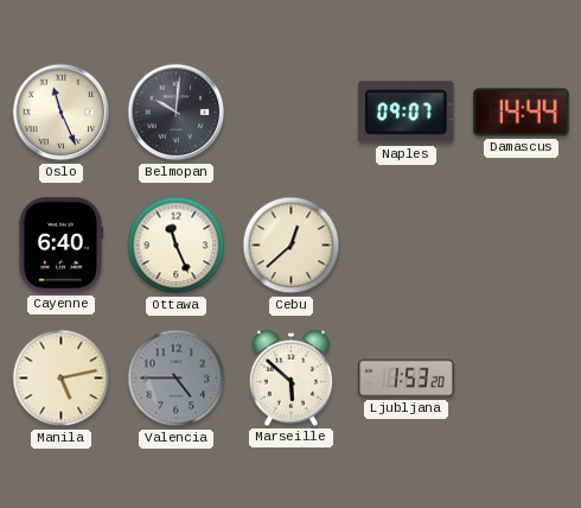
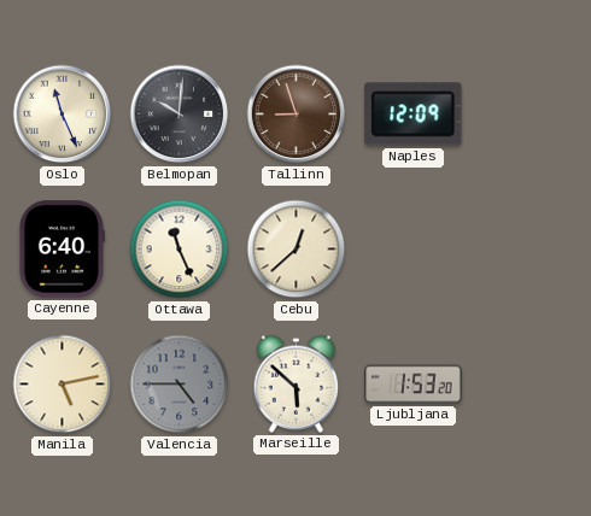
Tallinn: none -> 8:57 (297, 115)
Naples: 09:07 -> 12:09 (414, 115)
Damascus: 14:44 -> none (522, 113)
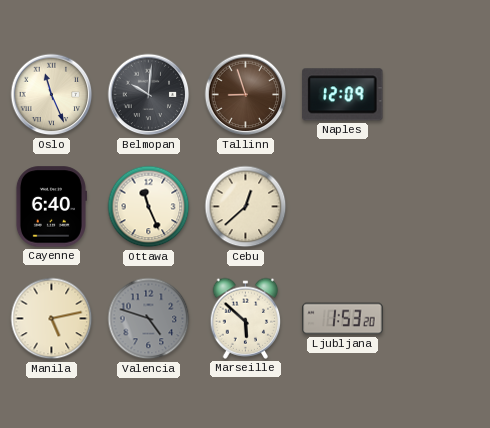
Valencia: 4:45 -> 4:48 (149, 319)
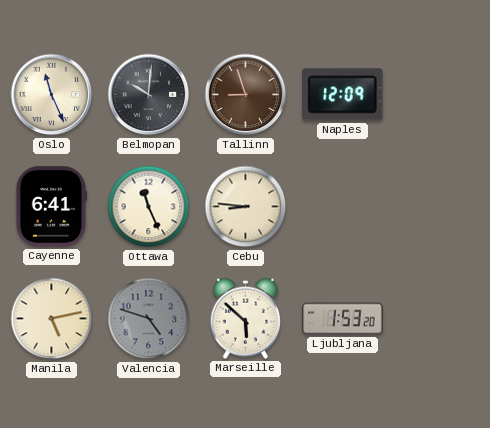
Cayenne: 6:40 -> 6:41 (51, 207)
Cebu: 12:38 -> 8:46 (246, 207)
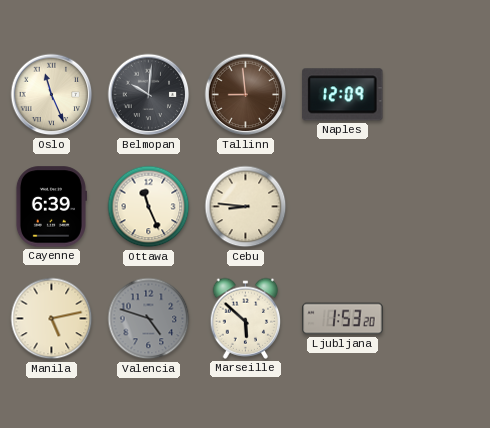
Tallinn: 8:57 -> 8:59 (246, 95)
Cayenne: 6:41 -> 6:39 (51, 207)
